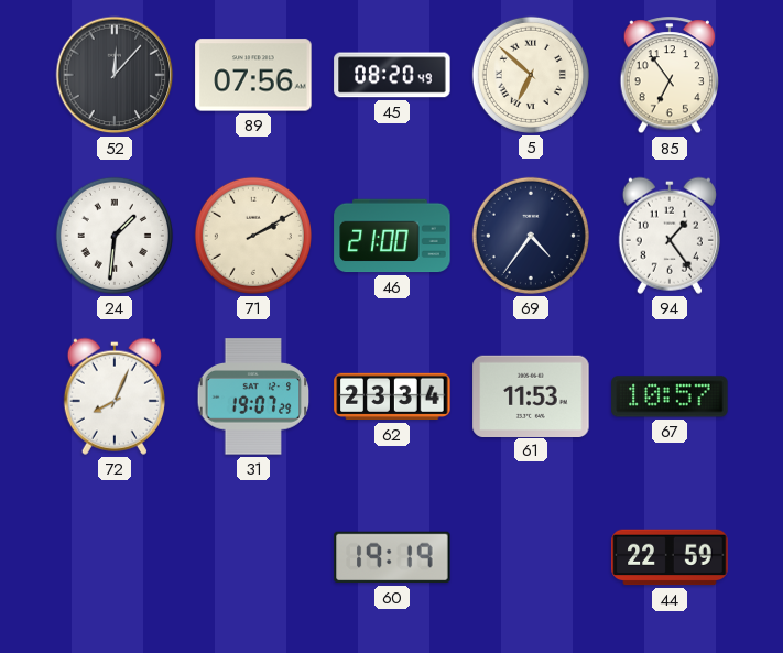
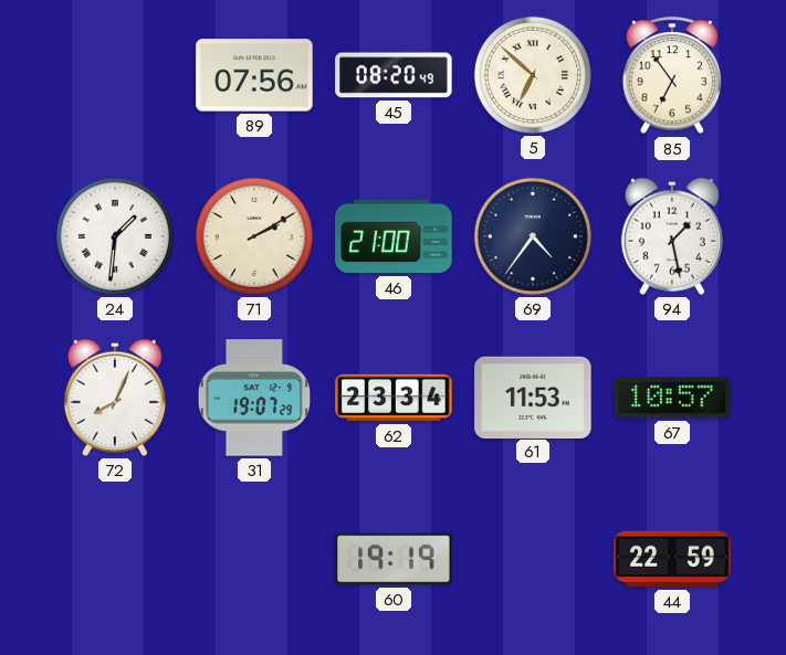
52: 12:07 -> none (115, 75)
94: 1:24 -> 1:28 (672, 236)
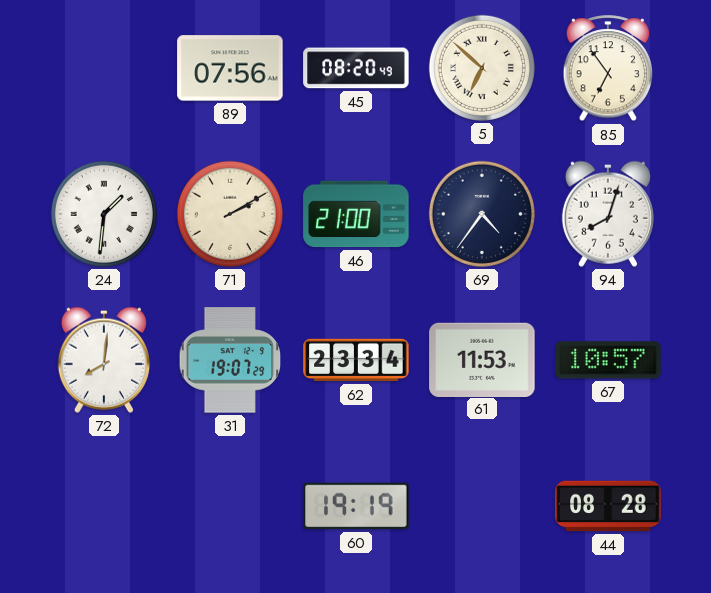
94: 1:28 -> 8:03 (608, 214)
72: 8:04 -> 8:01 (104, 360)
44: 22:59 -> 08:28 (608, 506)
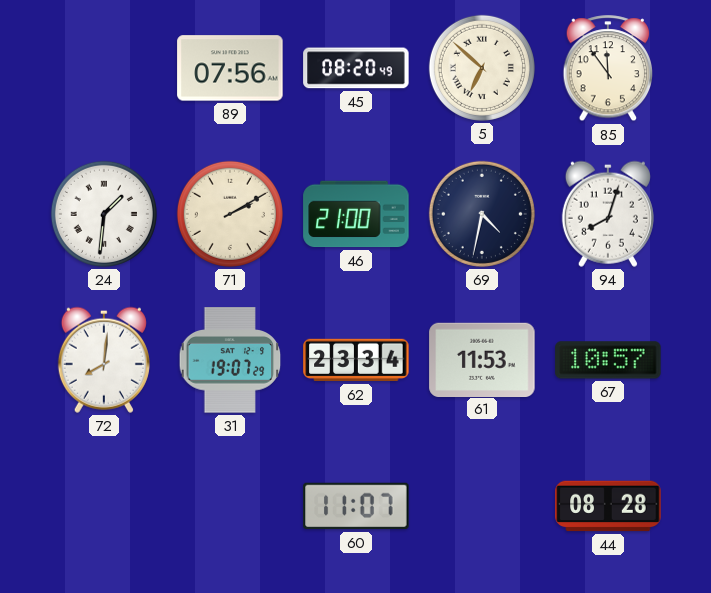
85: 6:54 -> 11:54 (608, 69)
69: 4:36 -> 4:32 (482, 214)
60: 19:19 -> 11:07 (356, 506)
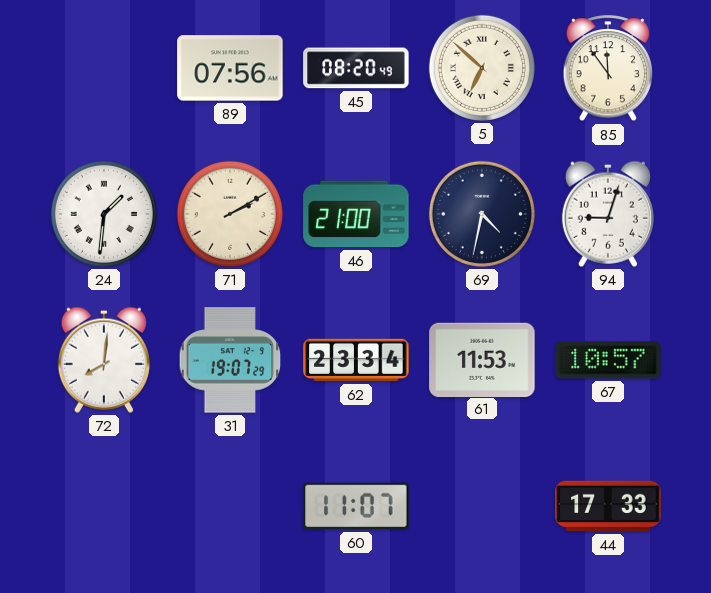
94: 8:03 -> 9:03 (608, 214)
44: 08:28 -> 17:33 (608, 506)
